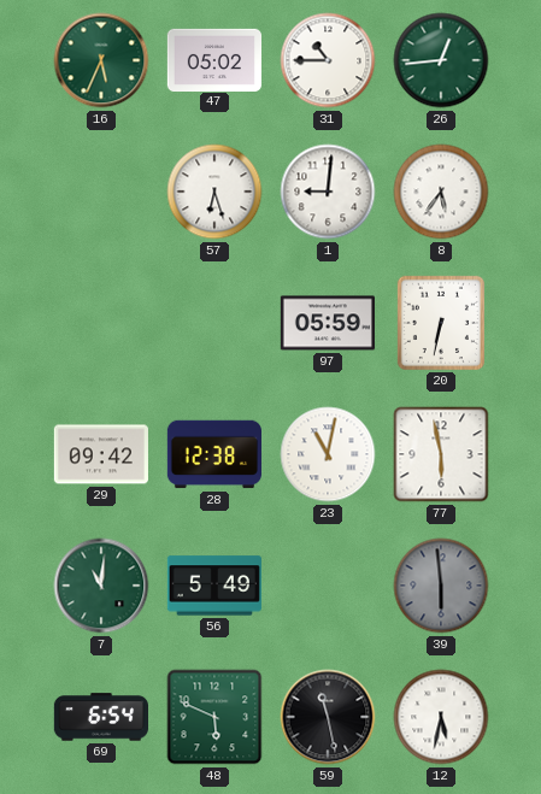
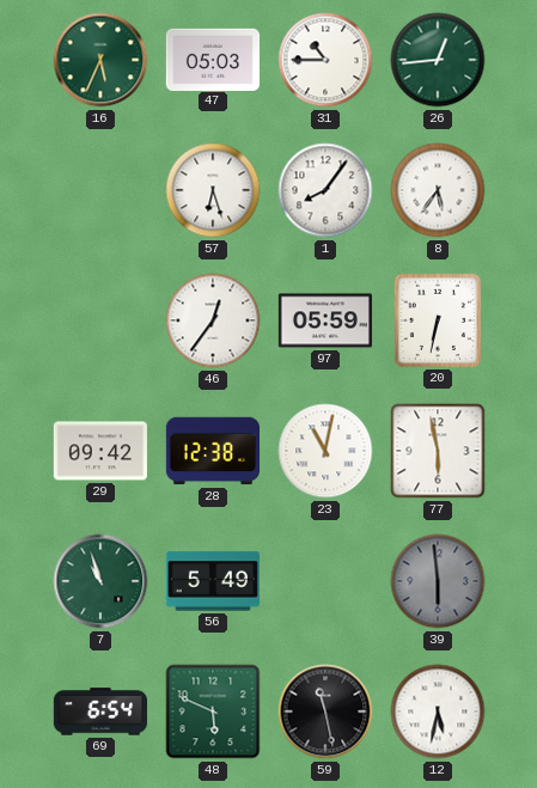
47: 05:02 -> 05:03 (212, 59)
1: 9:01 -> 8:06 (325, 190)
46: none -> 12:36 (213, 320)
7: 11:01 -> 10:57 (100, 581)
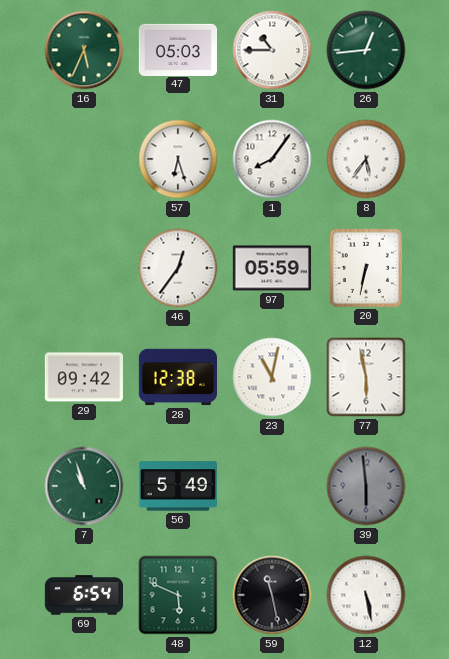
12: 5:32 -> 5:28 (366, 595)
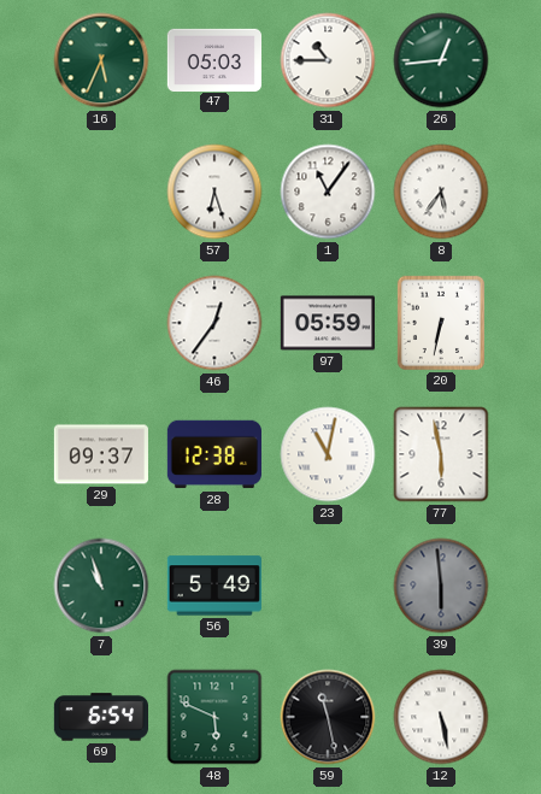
1: 8:06 -> 11:06 (328, 192)
29: 09:42 -> 09:37 (101, 454)
